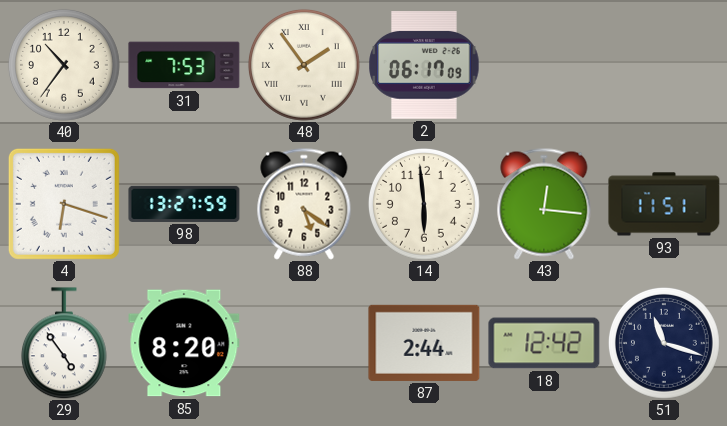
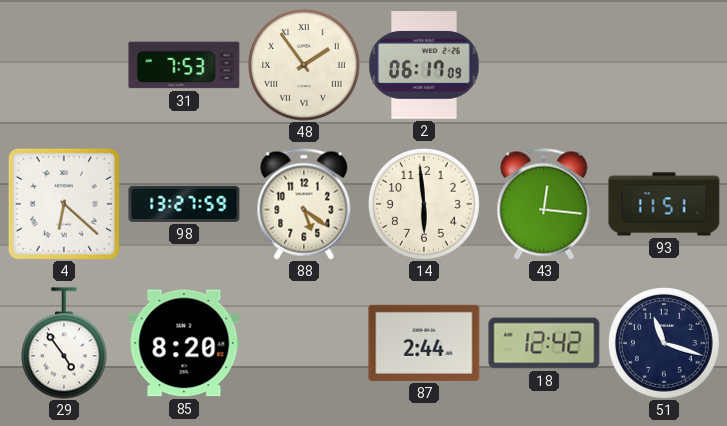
40: 10:36 -> none (64, 65)
4: 6:18 -> 6:22 (64, 204)
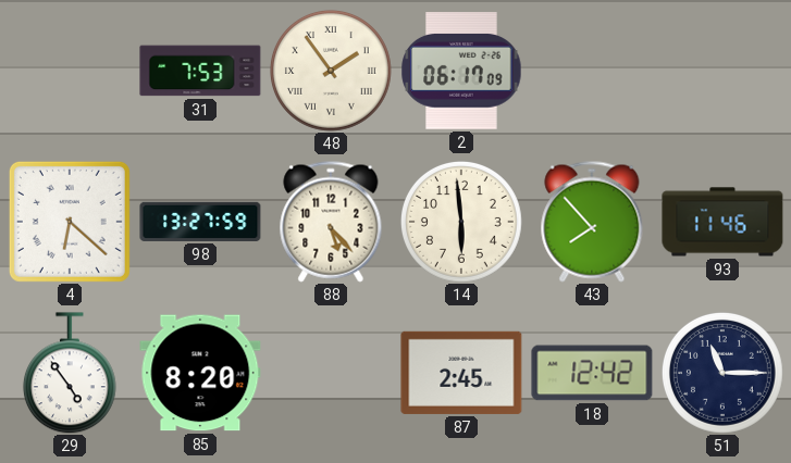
88: 5:21 -> 5:23 (331, 222)
43: 12:16 -> 7:53 (592, 222)
93: 11:51 -> 11:46 (722, 222)
87: 2:44 -> 2:45 (461, 373)
51: 11:18 -> 11:15 (722, 373)
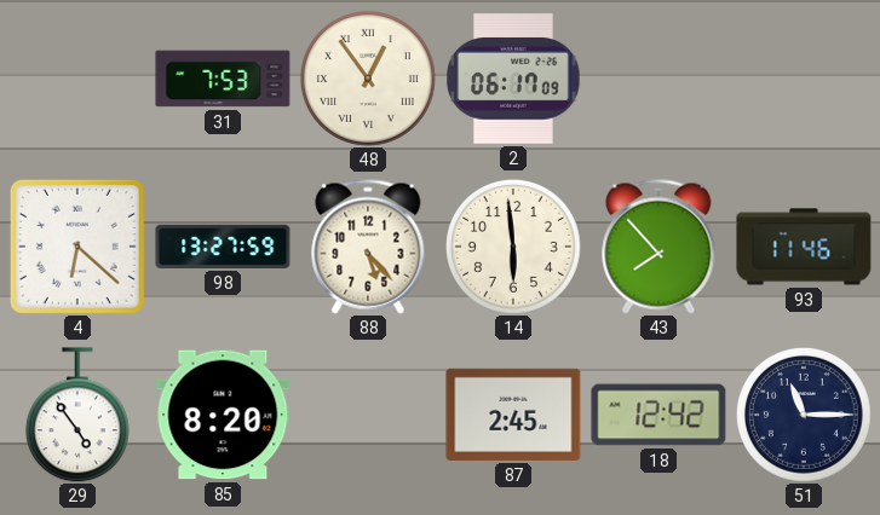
48: 1:54 -> 12:54 (368, 79)
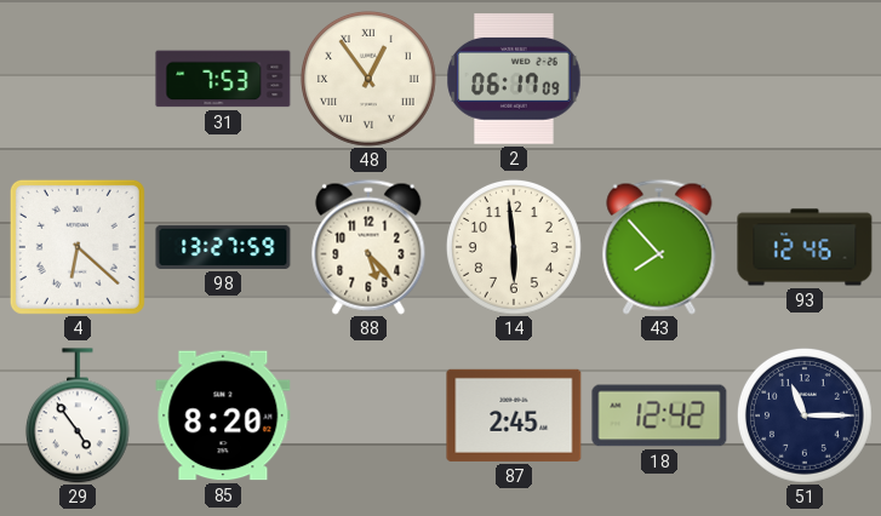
93: 11:46 -> 12:46 (805, 247)
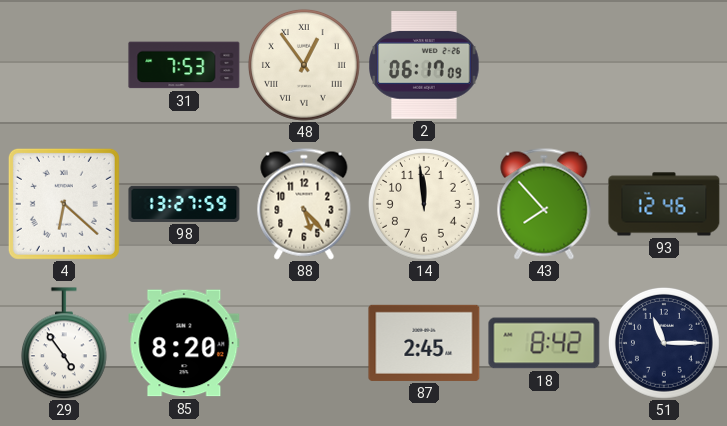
14: 5:59 -> 11:59 (424, 204)
18: 12:42 -> 8:42 (544, 343)
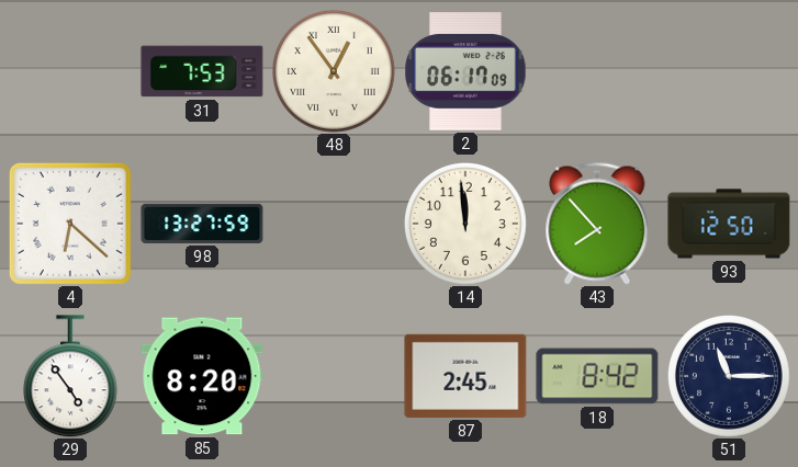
88: 5:23 -> none (304, 204)
93: 12:46 -> 12:50 (729, 224)
